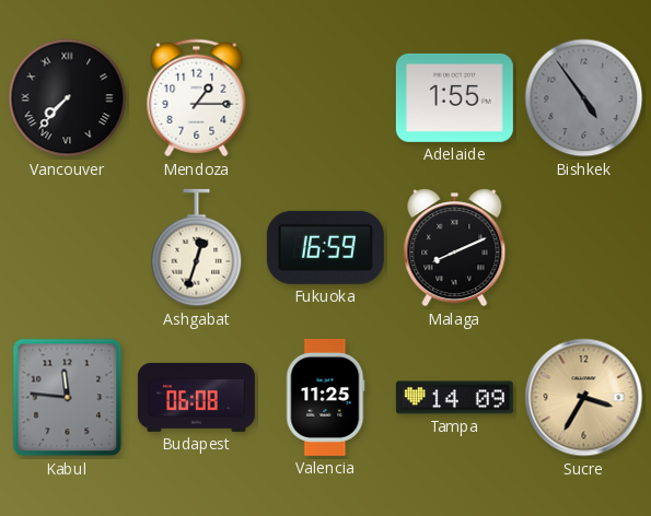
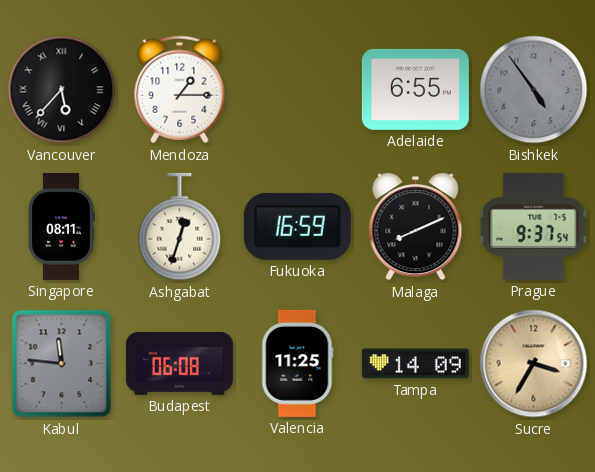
Vancouver: 7:37 -> 5:37 (62, 90)
Adelaide: 1:55 -> 6:55 (415, 89)
Singapore: none -> 08:11 (61, 226)
Prague: none -> 9:37 (534, 226)
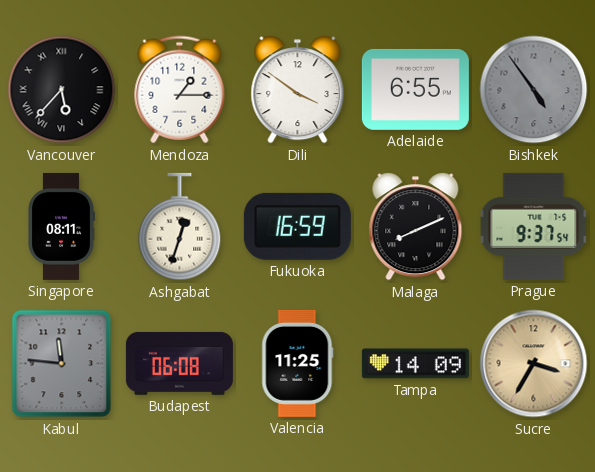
Dili: none -> 3:51 (298, 90)
